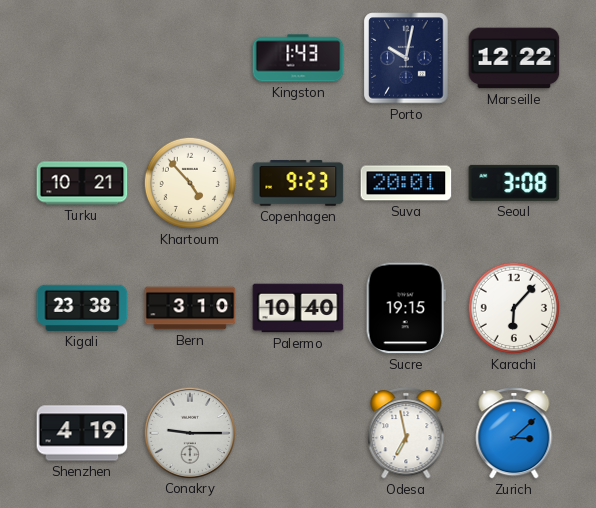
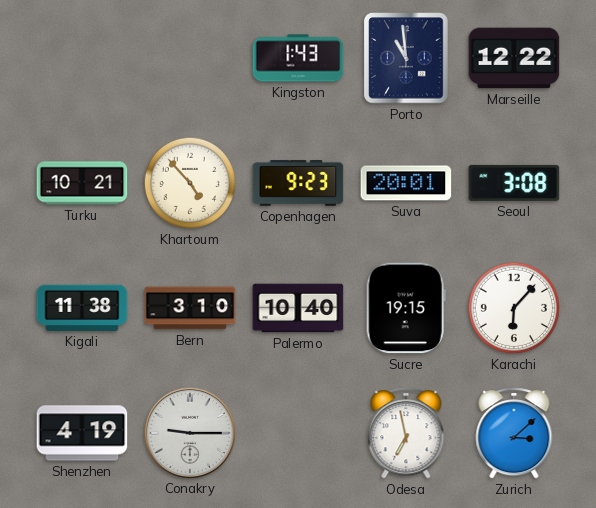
Porto: 10:02 -> 10:59 (406, 58)
Kigali: 23:38 -> 11:38 (82, 308)
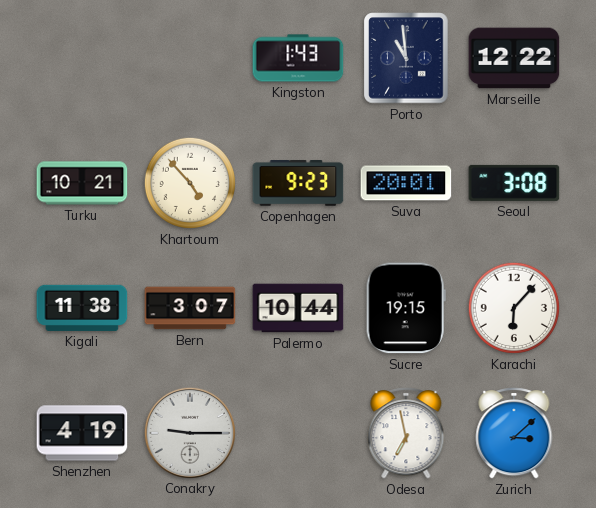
Bern: 3:10 -> 3:07 (190, 308)
Palermo: 10:40 -> 10:44 (298, 308)
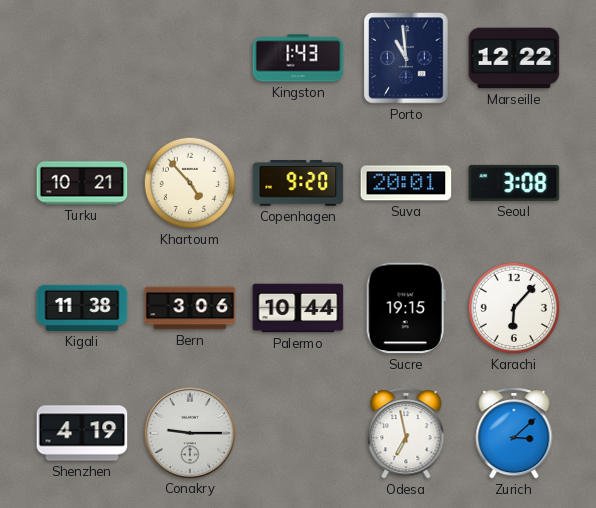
Copenhagen: 9:23 -> 9:20 (298, 184)
Bern: 3:07 -> 3:06 (190, 308)
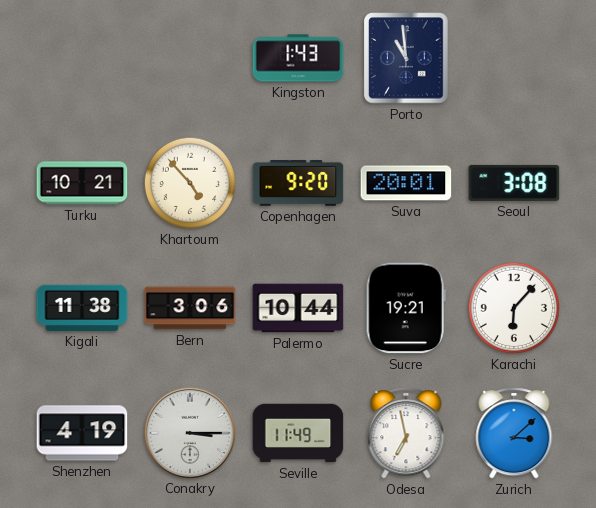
Marseille: 12:22 -> none (514, 58)
Sucre: 19:15 -> 19:21 (406, 308)
Conakry: 9:15 -> 3:15 (189, 432)
Seville: none -> 11:49 (298, 433)
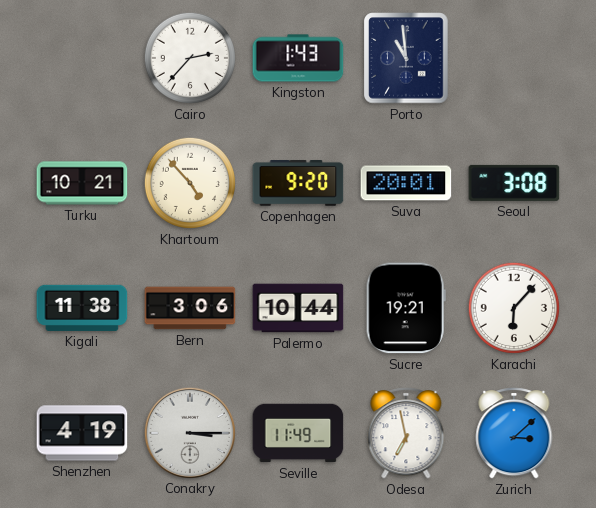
Cairo: none -> 2:37 (190, 58)
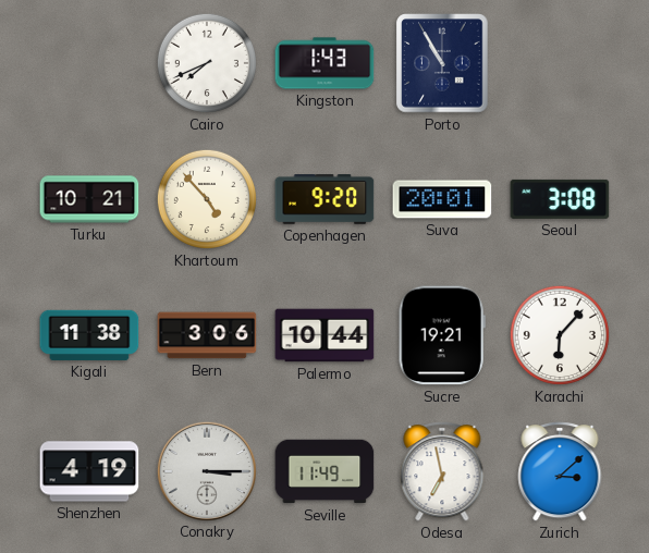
Cairo: 2:37 -> 7:41 (207, 63)
Porto: 10:59 -> 10:55 (442, 63)
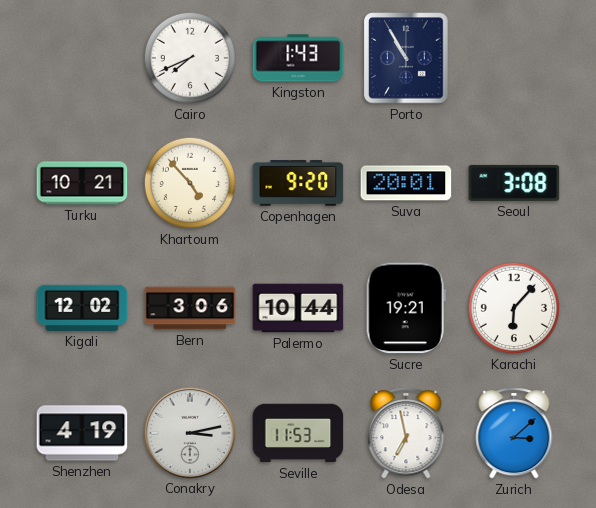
Kigali: 11:38 -> 12:02 (82, 308)
Conakry: 3:15 -> 3:13 (189, 432)
Seville: 11:49 -> 11:53 (298, 433)
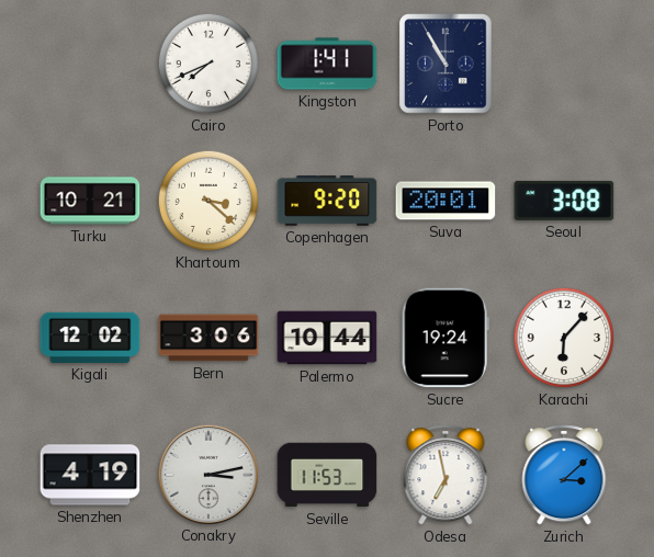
Kingston: 1:43 -> 1:41 (327, 64)
Khartoum: 4:53 -> 3:22 (208, 201)
Sucre: 19:21 -> 19:24 (446, 338)
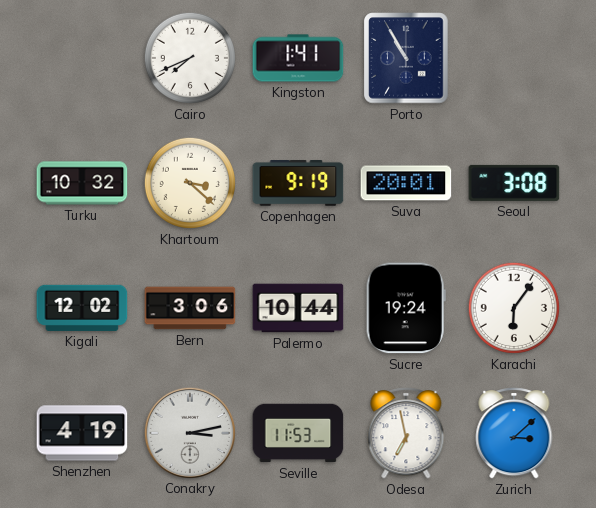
Turku: 10:21 -> 10:32 (82, 183)
Copenhagen: 9:20 -> 9:19 (298, 184)
Karachi: 6:07 -> 6:06 (514, 308)
